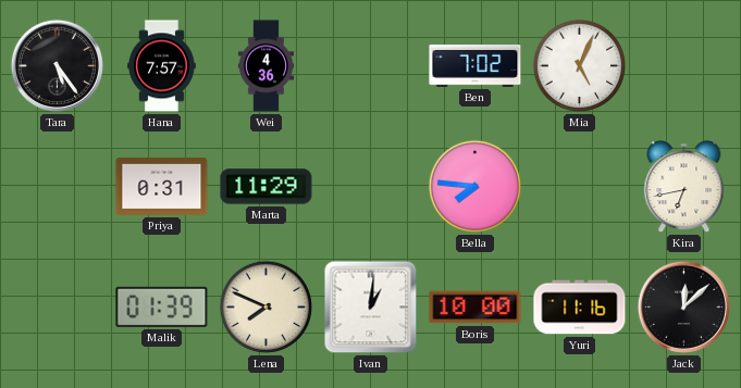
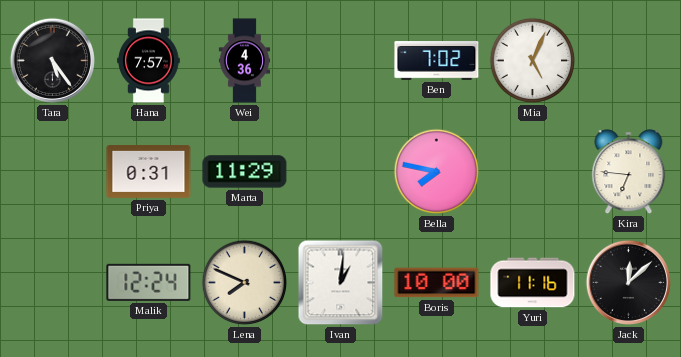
Bella: 7:46 -> 7:47 (437, 172)
Kira: 6:43 -> 6:46 (629, 172)
Malik: 01:39 -> 12:24 (149, 282)
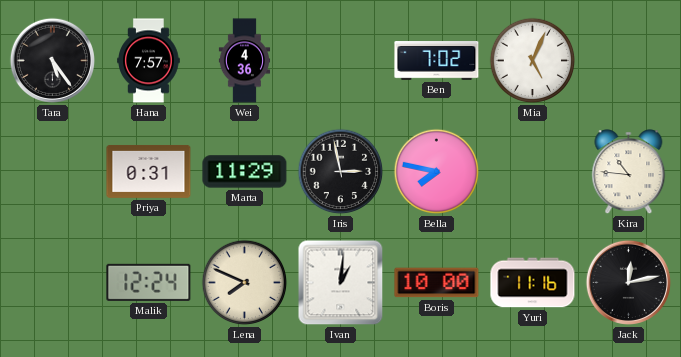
Iris: none -> 2:58 (341, 172)
Kira: 6:46 -> 10:46 (629, 172)
Jack: 12:08 -> 12:13 (628, 282)
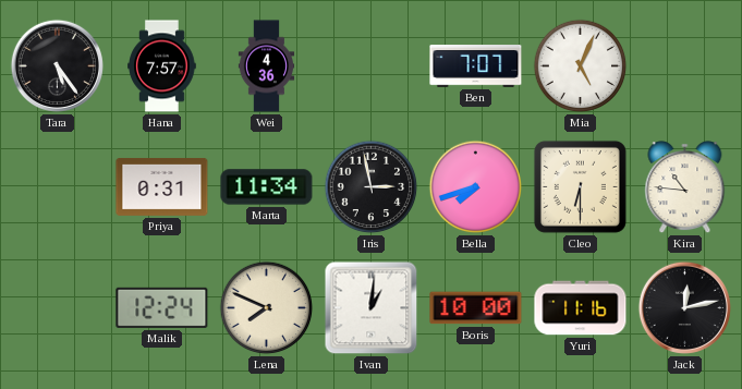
Ben: 7:02 -> 7:07 (476, 66)
Marta: 11:29 -> 11:34 (267, 187)
Bella: 7:47 -> 7:42 (476, 187)
Cleo: none -> 6:30 (580, 186)
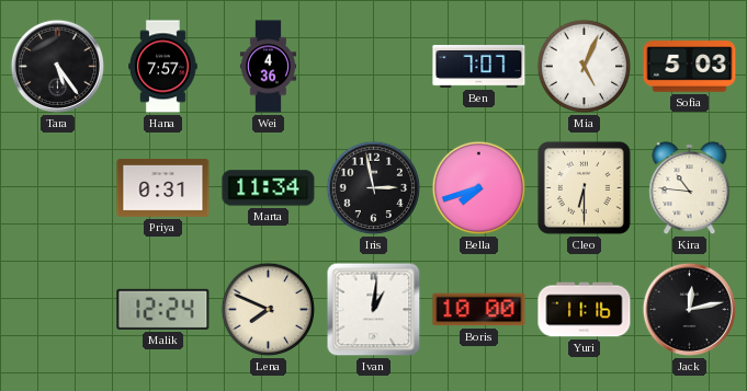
Sofia: none -> 5:03 (690, 67)
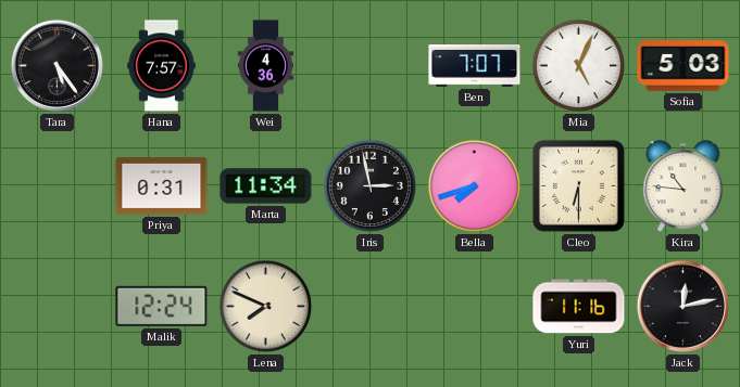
Ivan: 1:01 -> none (374, 310)
Boris: 10:00 -> none (479, 310)
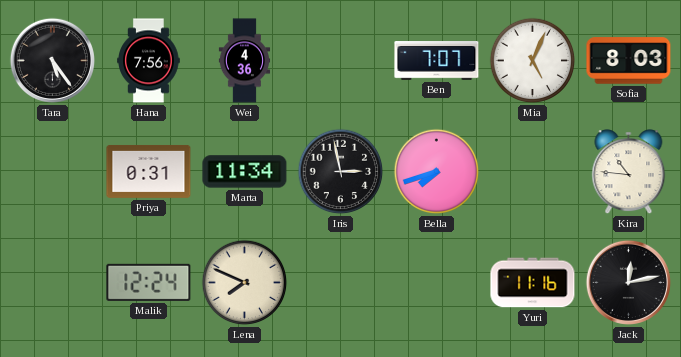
Hana: 7:57 -> 7:56 (149, 61)
Sofia: 5:03 -> 8:03 (629, 61)
Cleo: 6:30 -> none (578, 185)
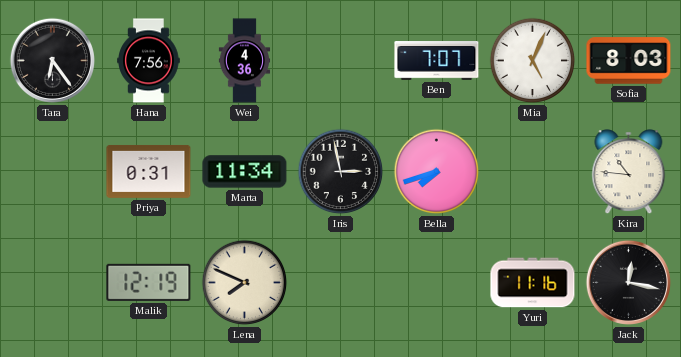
Tara: 5:24 -> 6:24 (52, 60)
Malik: 12:24 -> 12:19 (149, 282)
Jack: 12:13 -> 12:17 (628, 282)
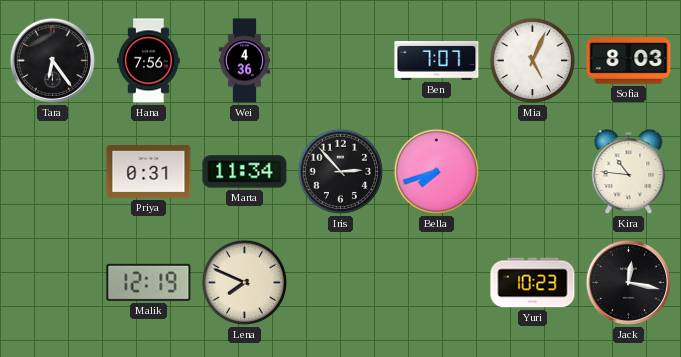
Iris: 2:58 -> 2:53 (341, 172)
Yuri: 11:16 -> 10:23 (533, 283)
